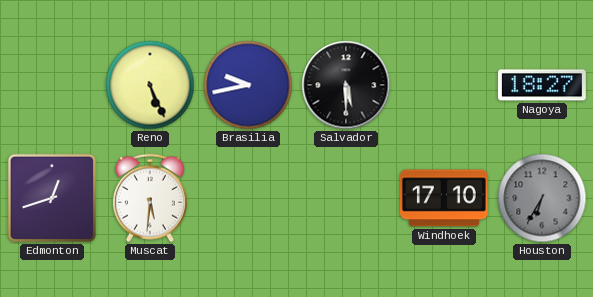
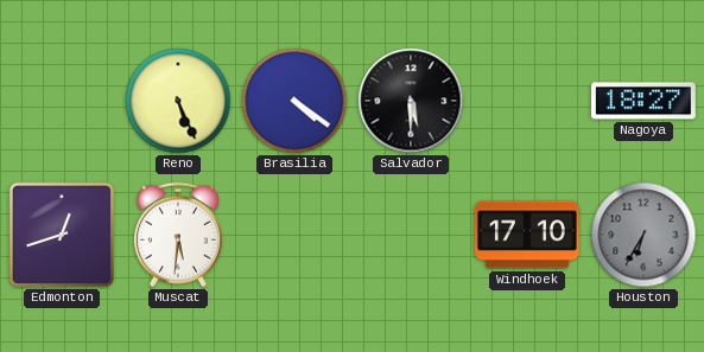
Brasilia: 9:43 -> 4:21 (294, 101)
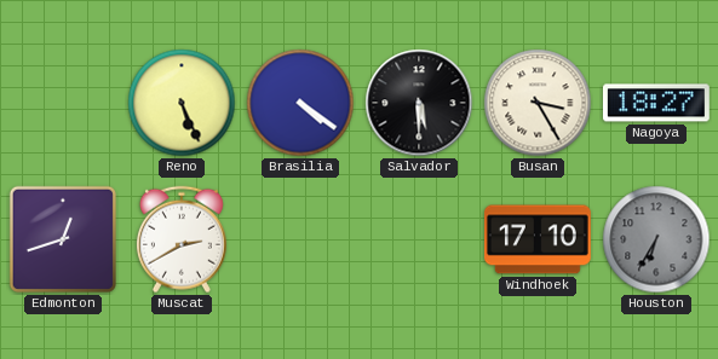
Busan: none -> 3:25 (538, 103)
Muscat: 5:31 -> 2:40 (182, 239)
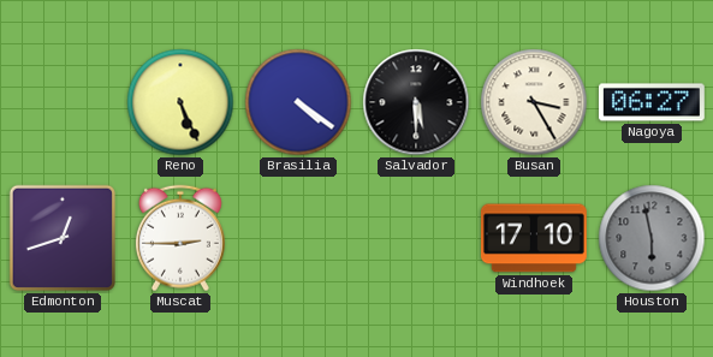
Nagoya: 18:27 -> 06:27 (652, 102)
Muscat: 2:40 -> 2:45 (180, 238)
Houston: 6:35 -> 5:58 (652, 238)
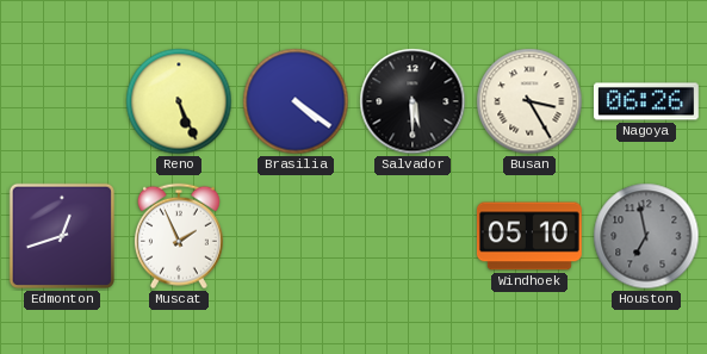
Nagoya: 06:27 -> 06:26 (646, 101)
Muscat: 2:45 -> 1:56 (179, 236)
Windhoek: 17:10 -> 05:10 (529, 236)
Houston: 5:58 -> 6:58 (646, 236)
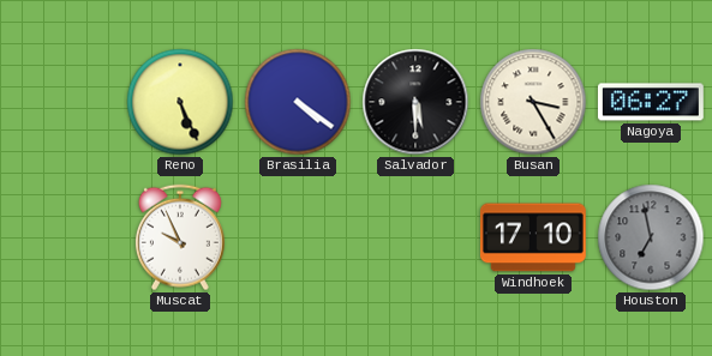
Nagoya: 06:26 -> 06:27 (651, 102)
Edmonton: 12:42 -> none (62, 236)
Muscat: 1:56 -> 9:56 (180, 237)
Windhoek: 05:10 -> 17:10 (533, 237)
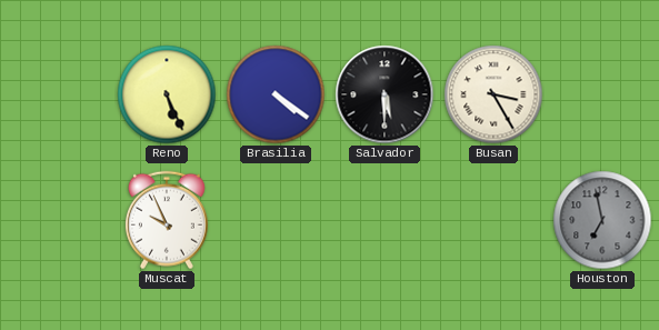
Nagoya: 06:27 -> none (651, 102)
Windhoek: 17:10 -> none (533, 237)
